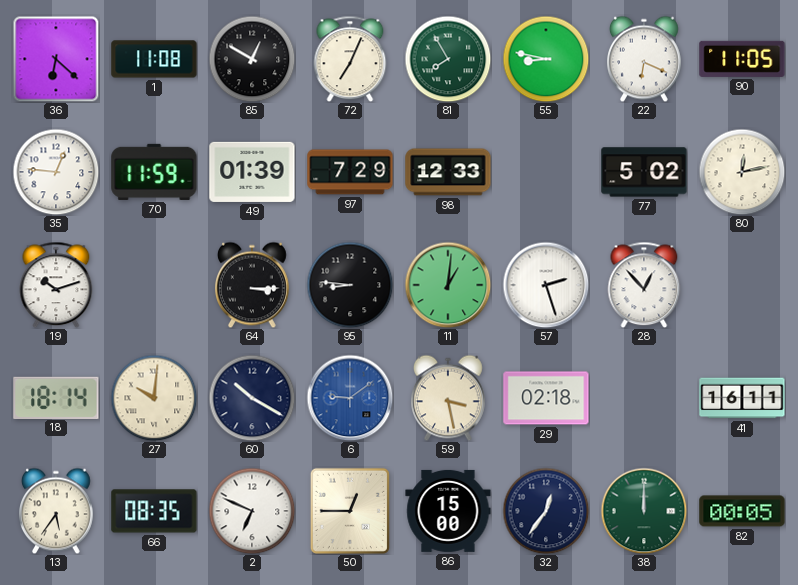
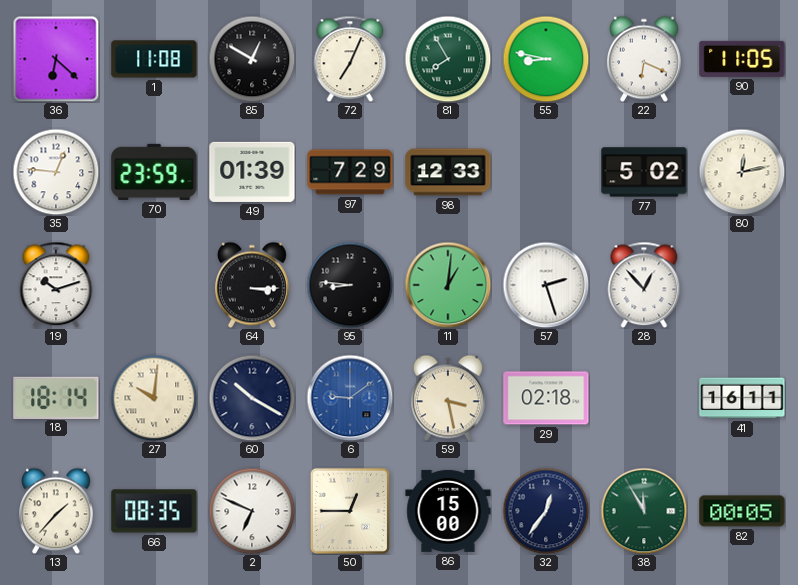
70: 11:59 -> 23:59 (154, 172)
13: 5:36 -> 1:37 (57, 511)
38: 12:00 -> 11:55 (644, 511)
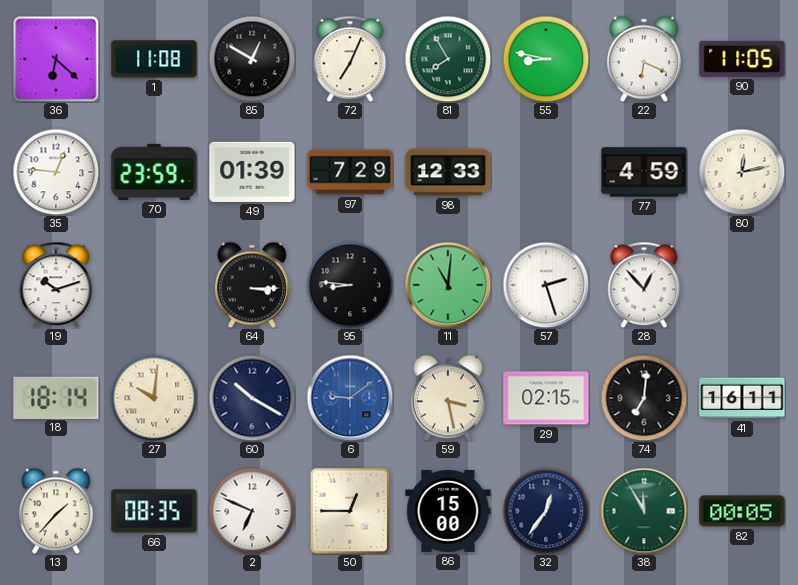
77: 5:02 -> 4:59 (644, 172)
11: 1:01 -> 11:01 (448, 285)
29: 02:18 -> 02:15 (546, 398)
74: none -> 7:01 (644, 398)
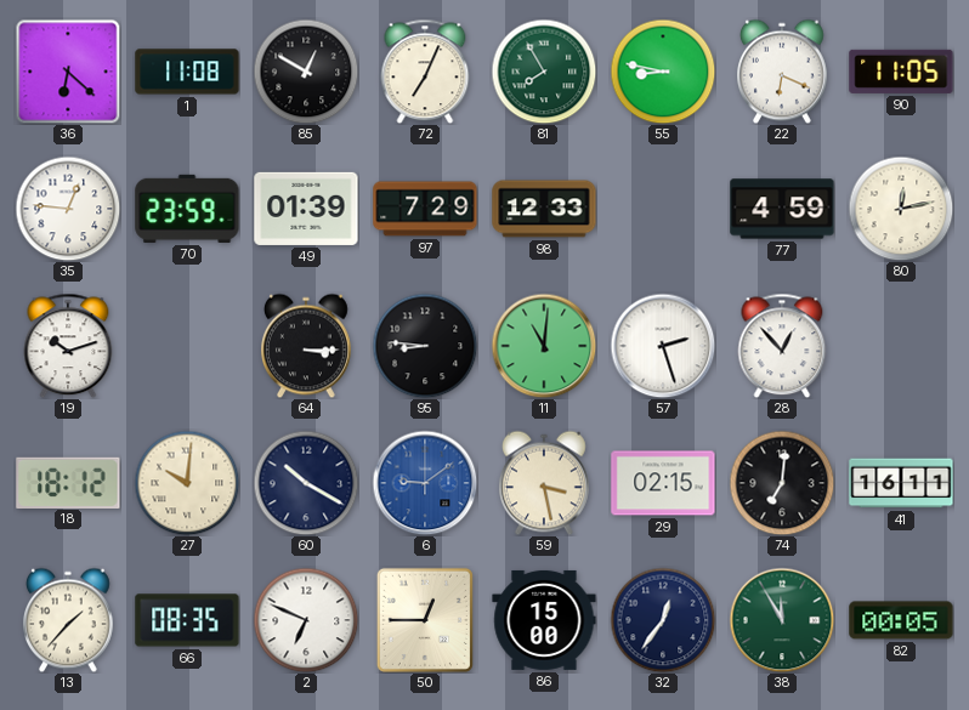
18: 18:14 -> 18:12 (68, 482)
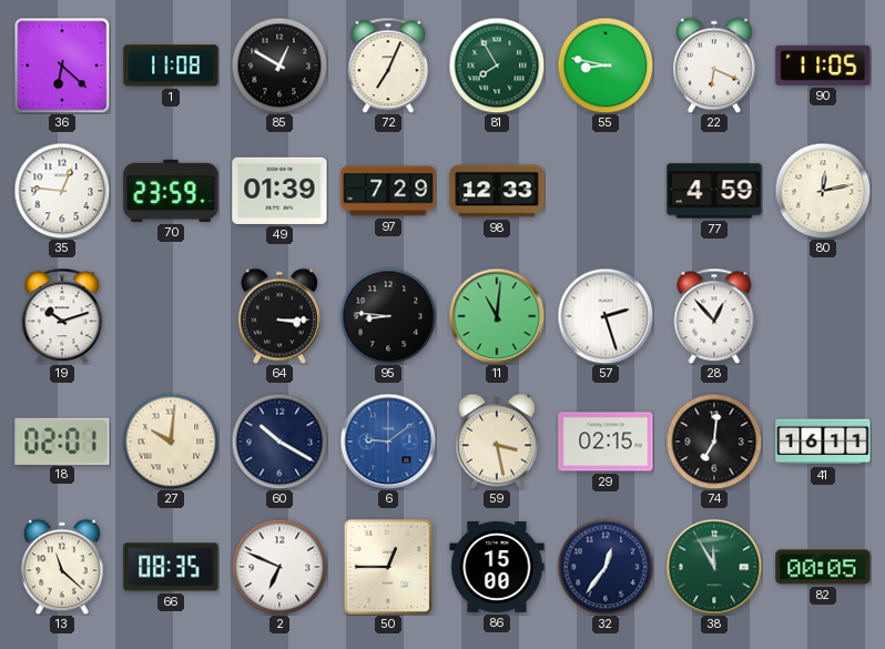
18: 18:12 -> 02:01 (62, 440)
13: 1:37 -> 11:22 (63, 567)
